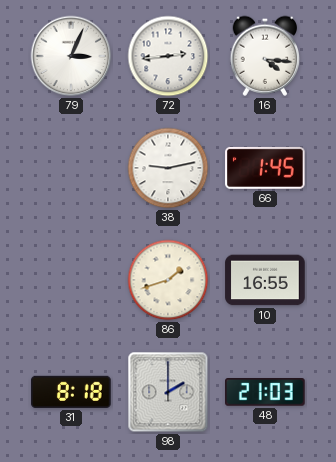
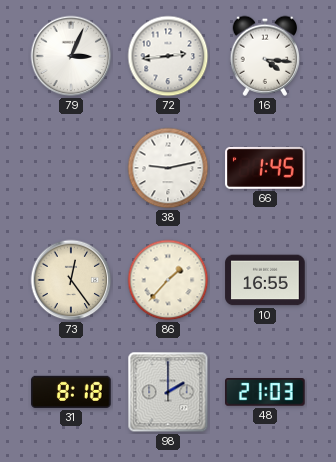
73: none -> 12:24 (71, 280)
86: 1:42 -> 1:37 (168, 280)
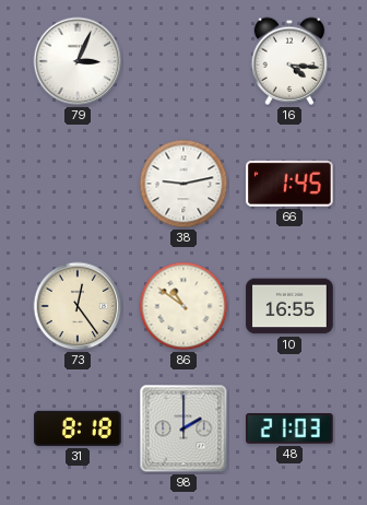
72: 2:44 -> none (168, 56)
86: 1:37 -> 10:51 (183, 306)
